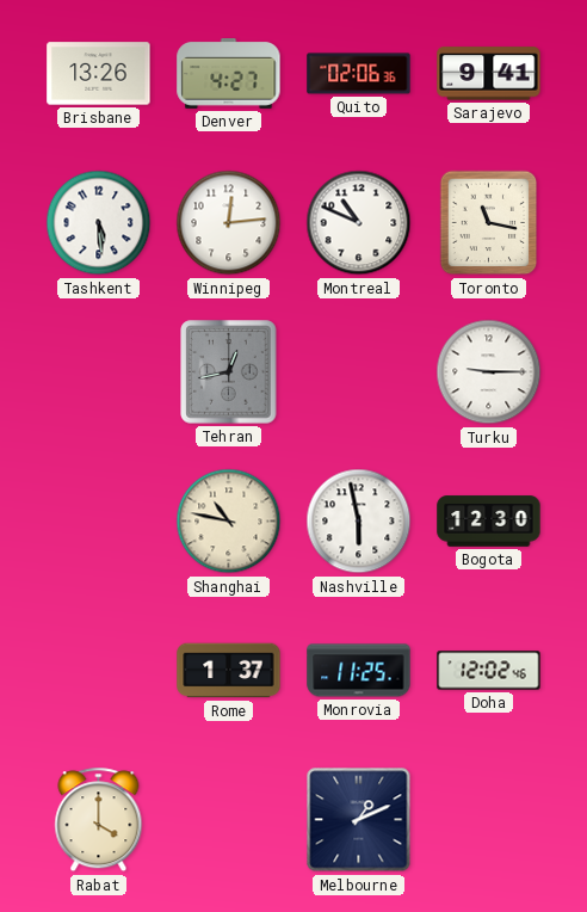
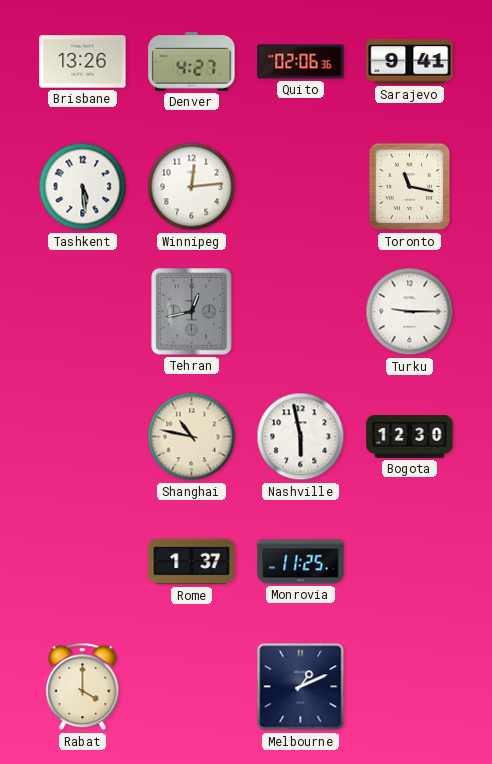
Montreal: 10:49 -> none (359, 223)
Doha: 12:02 -> none (489, 671)
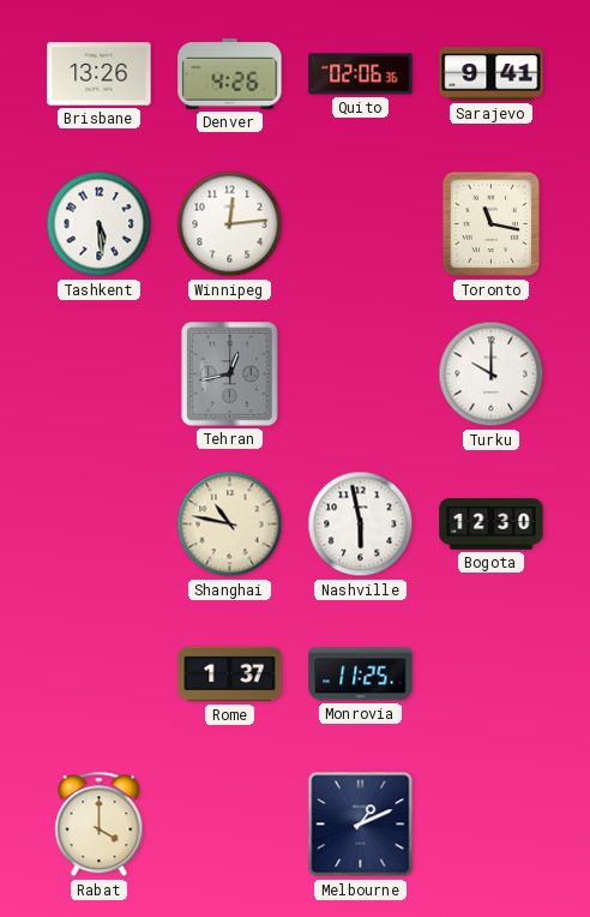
Denver: 4:27 -> 4:26 (230, 74)
Turku: 9:15 -> 10:00 (492, 374)
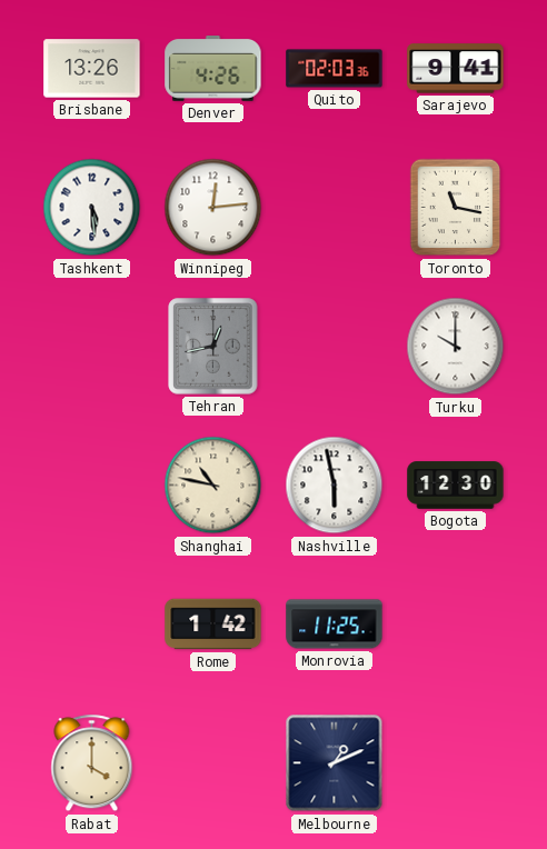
Quito: 02:06 -> 02:03 (335, 69)
Rome: 1:37 -> 1:42 (213, 625)
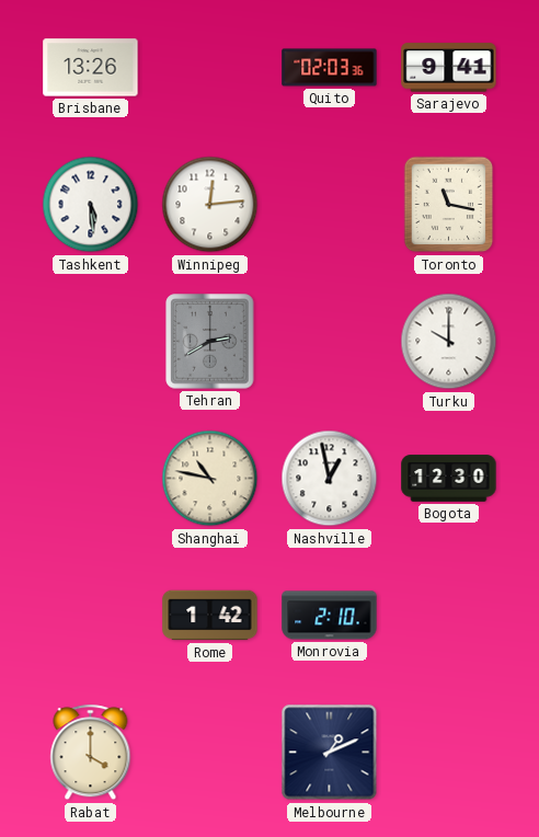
Denver: 4:26 -> none (213, 69)
Tehran: 12:43 -> 2:40 (210, 342)
Nashville: 5:58 -> 12:58 (330, 479)
Monrovia: 11:25 -> 2:10 (330, 616)
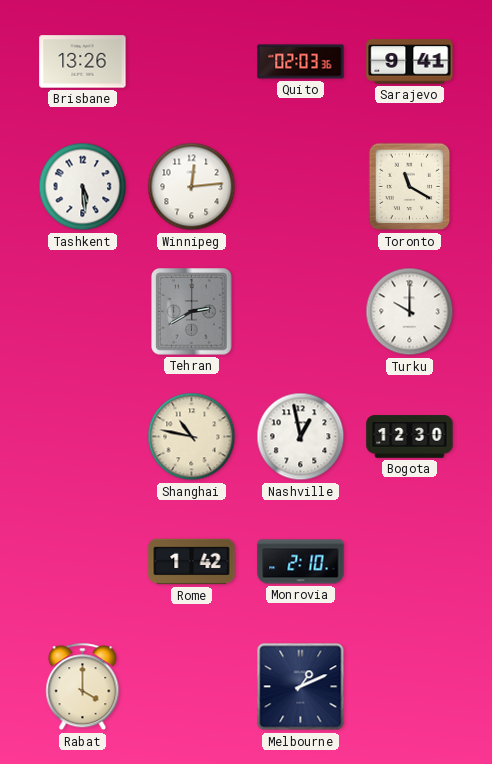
Toronto: 11:17 -> 11:20 (410, 187)
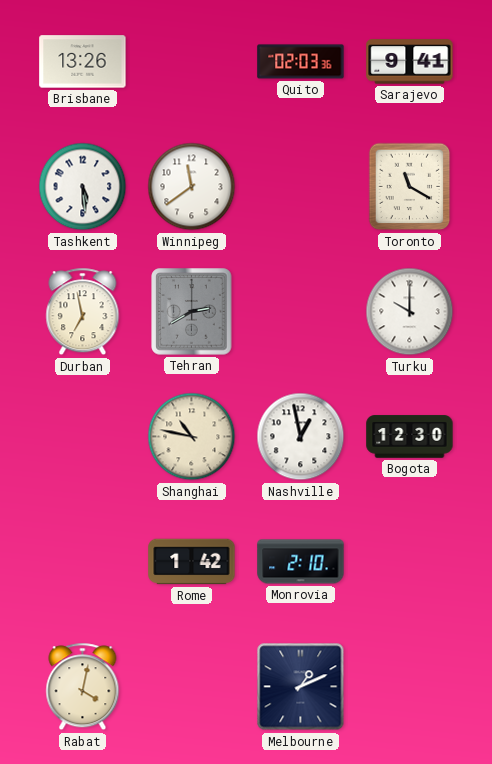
Winnipeg: 12:14 -> 11:39 (192, 187)
Durban: none -> 6:58 (83, 312)
Rabat: 4:00 -> 4:02 (83, 687)
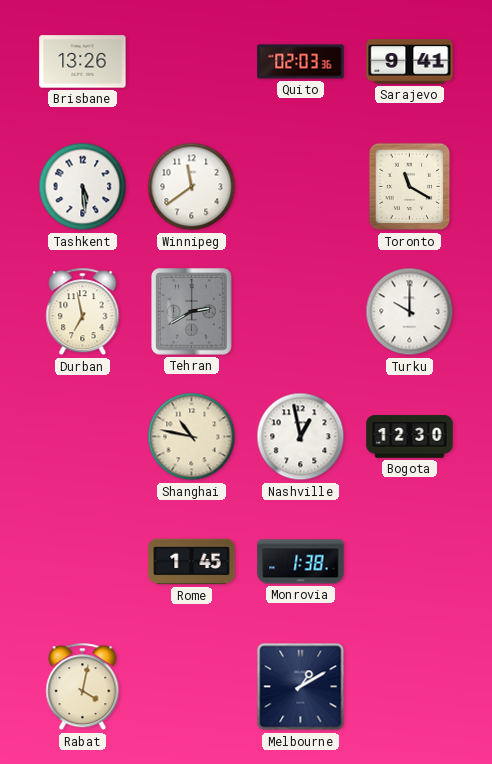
Rome: 1:42 -> 1:45 (192, 562)
Monrovia: 2:10 -> 1:38 (301, 562)
Melbourne: 1:11 -> 1:10 (301, 687)
